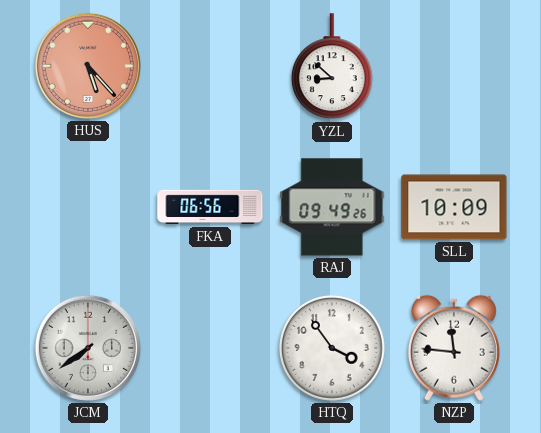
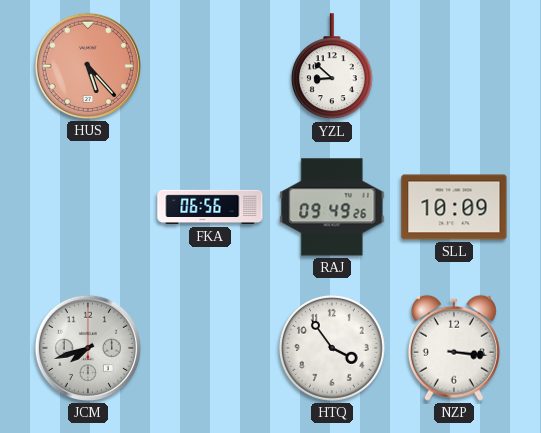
JCM: 7:39 -> 7:42 (88, 348)
NZP: 11:46 -> 3:16 (454, 348)
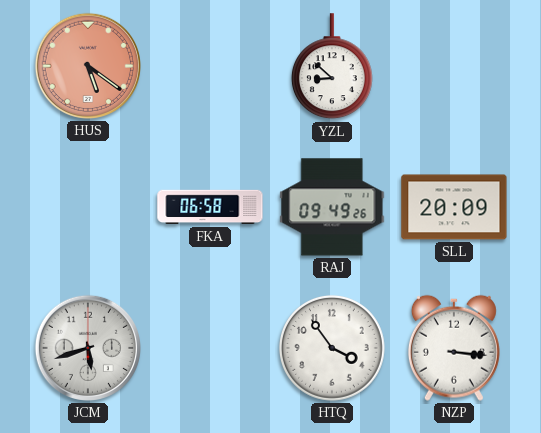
HUS: 5:23 -> 5:21 (88, 66)
FKA: 06:56 -> 06:58 (210, 207)
SLL: 10:09 -> 20:09 (454, 207)
JCM: 7:42 -> 5:42 (88, 348)
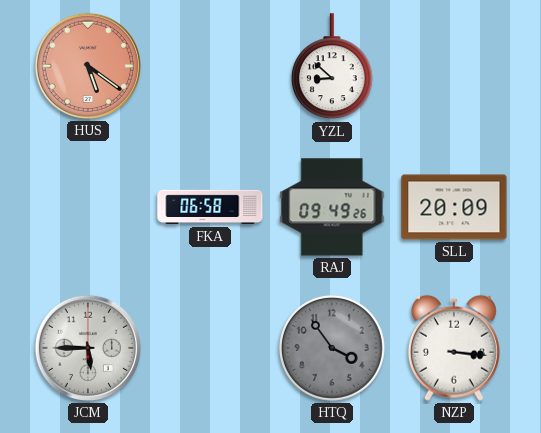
JCM: 5:42 -> 5:45 (88, 348)
HTQ dial: white -> grey (332, 348)
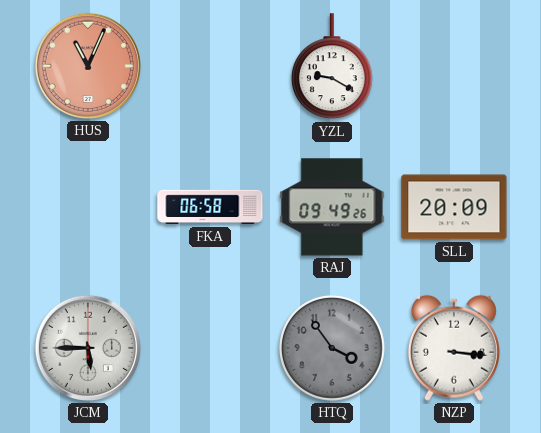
HUS: 5:21 -> 11:04 (88, 66)
YZL: 8:52 -> 9:20 (332, 67)
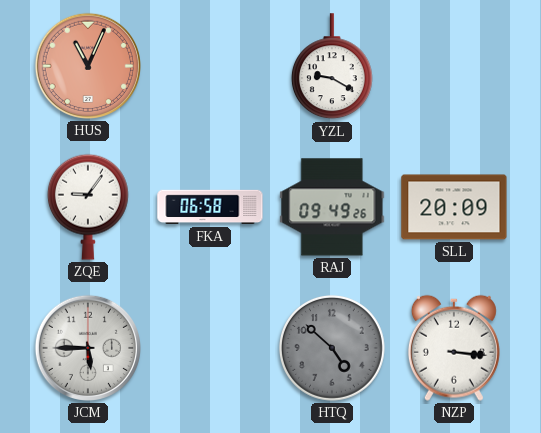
ZQE: none -> 9:06 (88, 207)
HTQ: 3:54 -> 4:52 (332, 348)
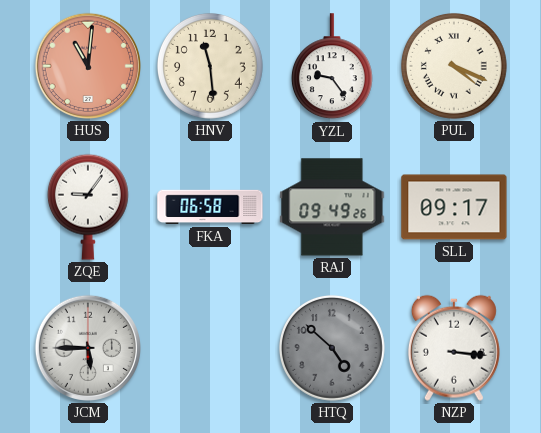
HUS: 11:04 -> 11:01 (88, 66)
HNV: none -> 11:29 (210, 66)
YZL: 9:20 -> 9:24 (332, 67)
PUL: none -> 4:19 (454, 66)
SLL: 20:09 -> 09:17 (454, 207)
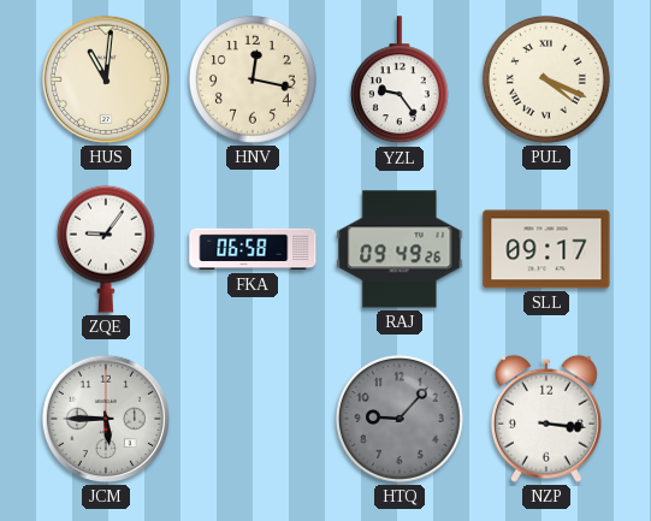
HUS dial: salmon -> cream (106, 79)
HNV: 11:29 -> 12:17 (253, 79)
HTQ: 4:52 -> 9:07 (400, 419)
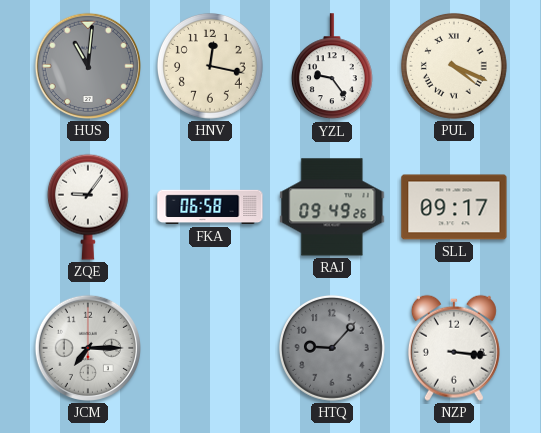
HUS dial: cream -> grey (88, 66)
JCM: 5:45 -> 7:15 (88, 348)
